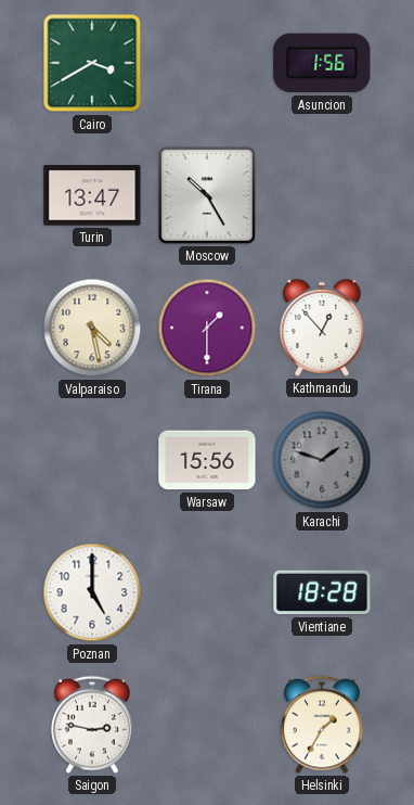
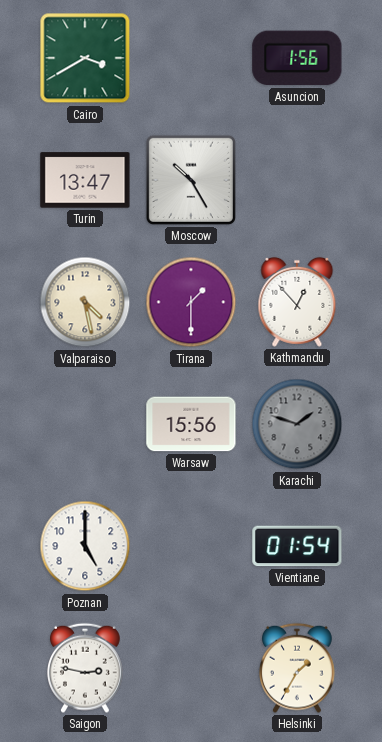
Vientiane: 18:28 -> 01:54 (297, 546)
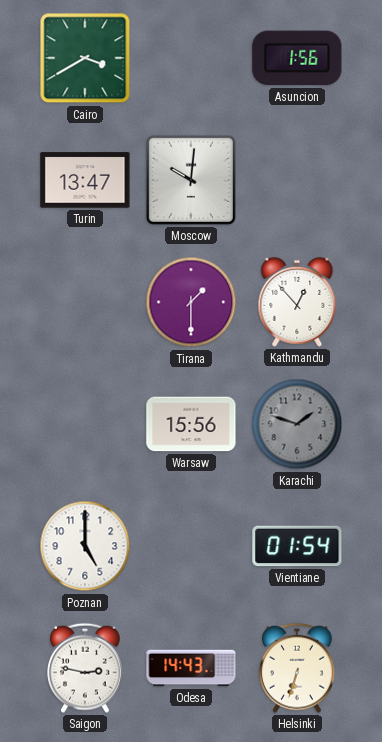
Moscow: 10:25 -> 10:01 (191, 180)
Valparaiso: 4:28 -> none (85, 302)
Odesa: none -> 14:43 (191, 668)
Helsinki: 1:35 -> 6:33 (298, 668)
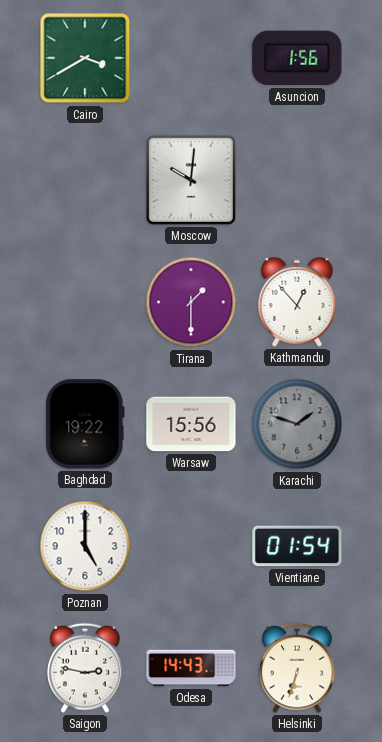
Turin: 13:47 -> none (85, 180)
Baghdad: none -> 19:22 (85, 424)
